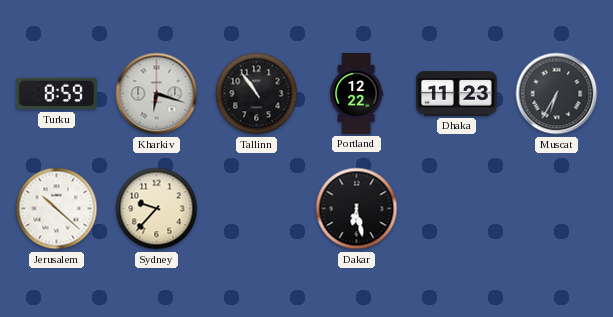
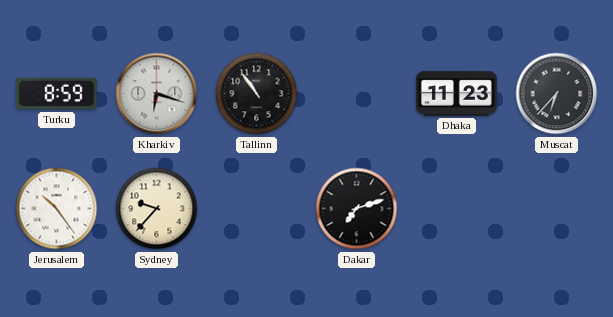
Portland: 12:22 -> none (357, 94)
Muscat: 6:35 -> 6:37 (557, 94)
Jerusalem: 10:22 -> 10:24 (57, 209)
Dakar: 6:28 -> 7:12 (357, 209)
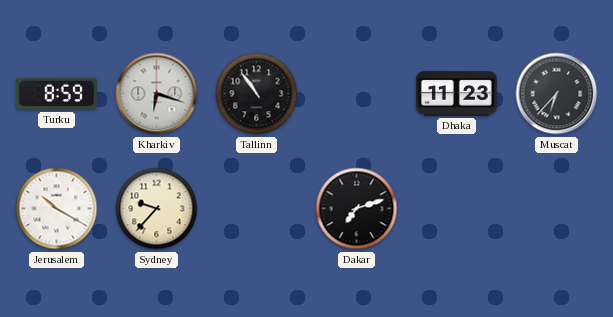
Jerusalem: 10:24 -> 10:20 (57, 209)
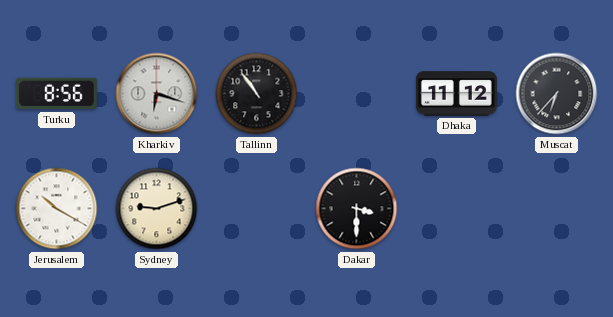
Turku: 8:59 -> 8:56 (56, 94)
Dhaka: 11:23 -> 11:12 (456, 94)
Sydney: 9:37 -> 9:12 (157, 209)
Dakar: 7:12 -> 3:30 (357, 209)
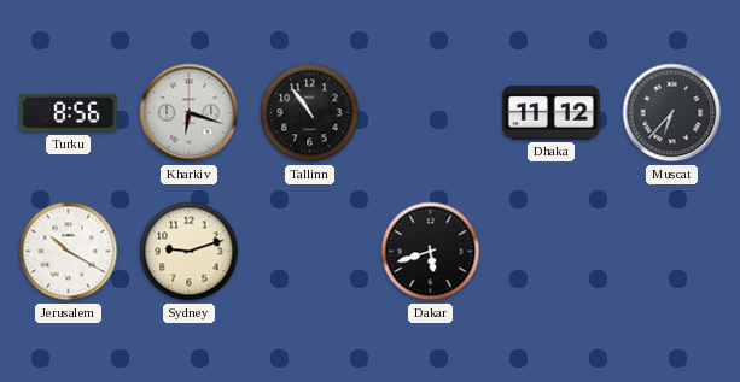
Dakar: 3:30 -> 5:42 (431, 252)
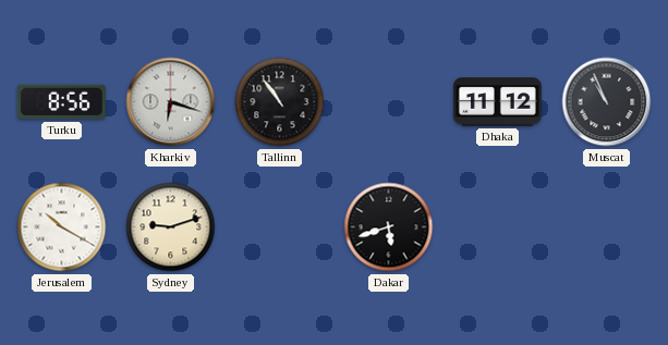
Muscat: 6:37 -> 10:56 (607, 102)
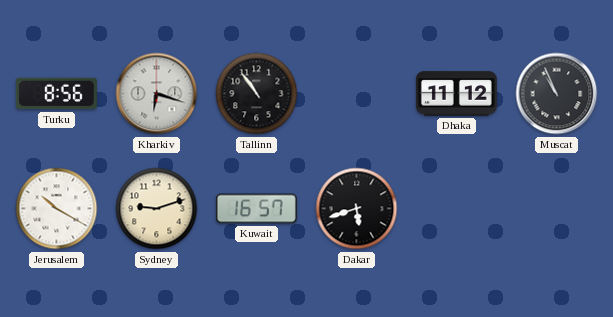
Kuwait: none -> 16:57 (256, 209)
